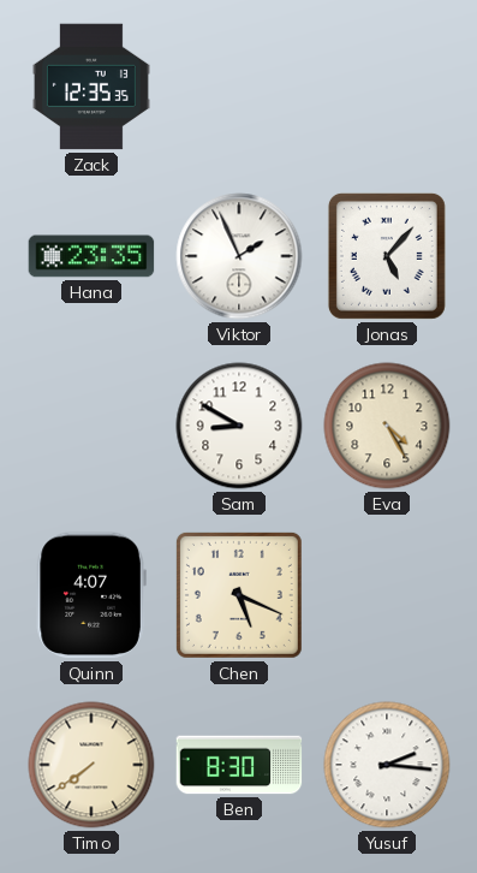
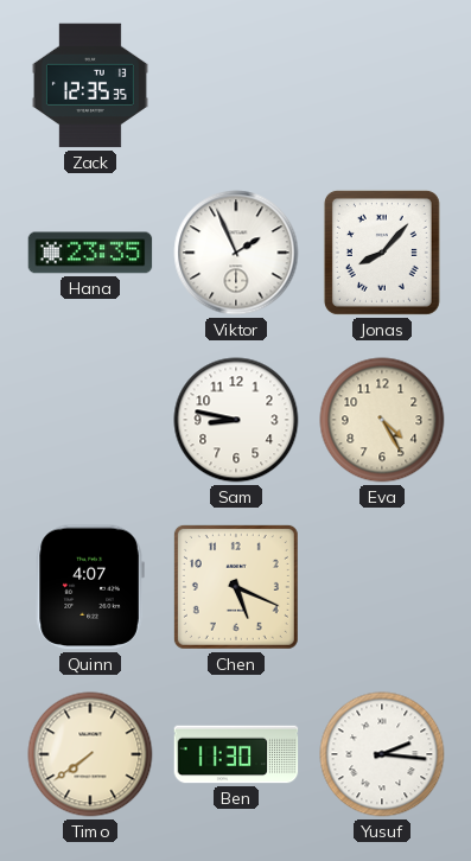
Jonas: 5:07 -> 8:07 (382, 253)
Sam: 8:50 -> 8:47 (236, 420)
Ben: 8:30 -> 11:30 (236, 754)
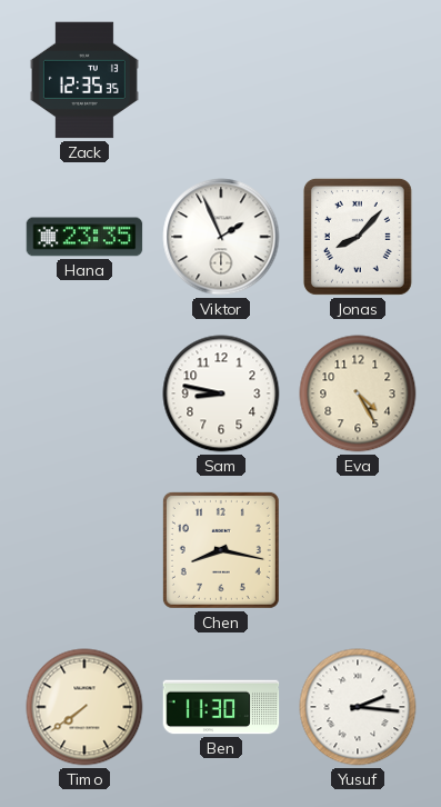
Quinn: 4:07 -> none (90, 587)
Chen: 5:19 -> 8:17 (221, 550)
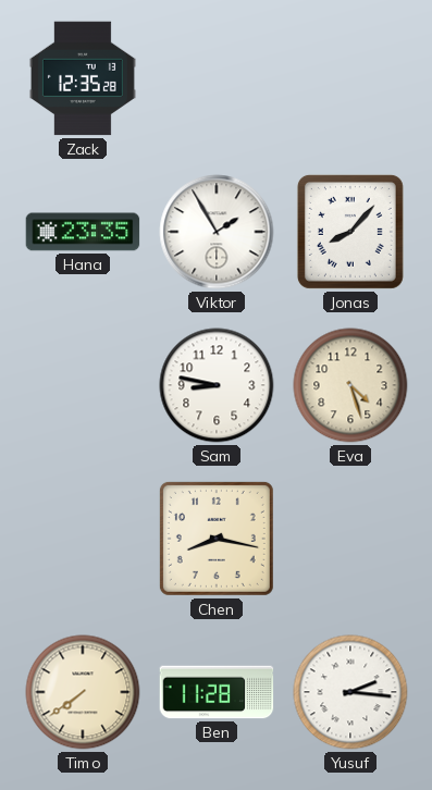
Zack: 12:35:35 -> 12:35:28 (83, 78)
Viktor: 1:56 -> 1:55 (217, 232)
Eva: 4:25 -> 4:27 (350, 385)
Ben: 11:30 -> 11:28 (217, 692)
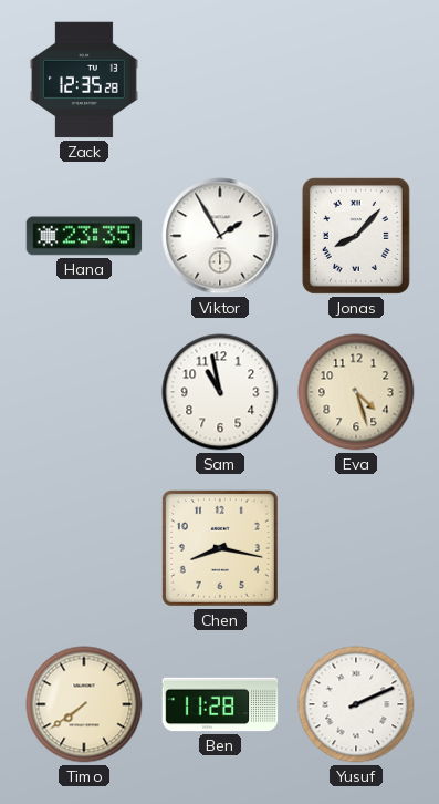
Sam: 8:47 -> 10:58 (220, 392)
Yusuf: 2:16 -> 2:11 (356, 704)
